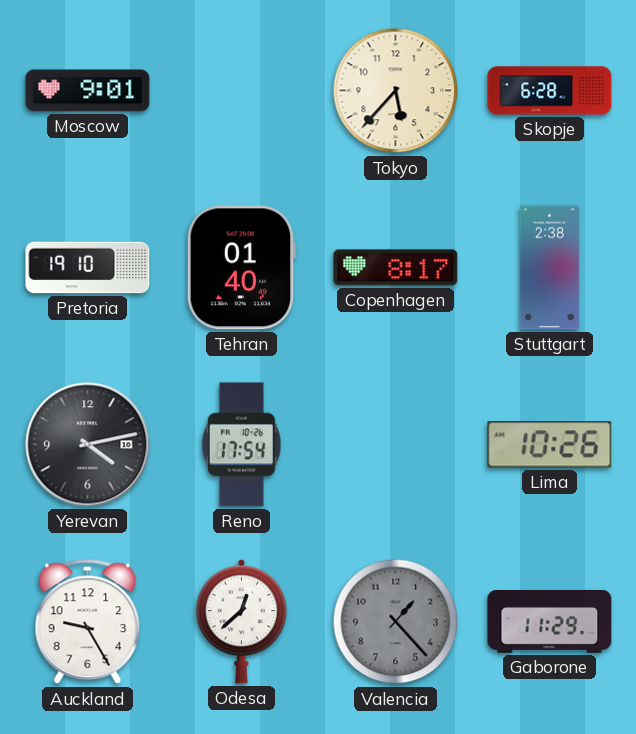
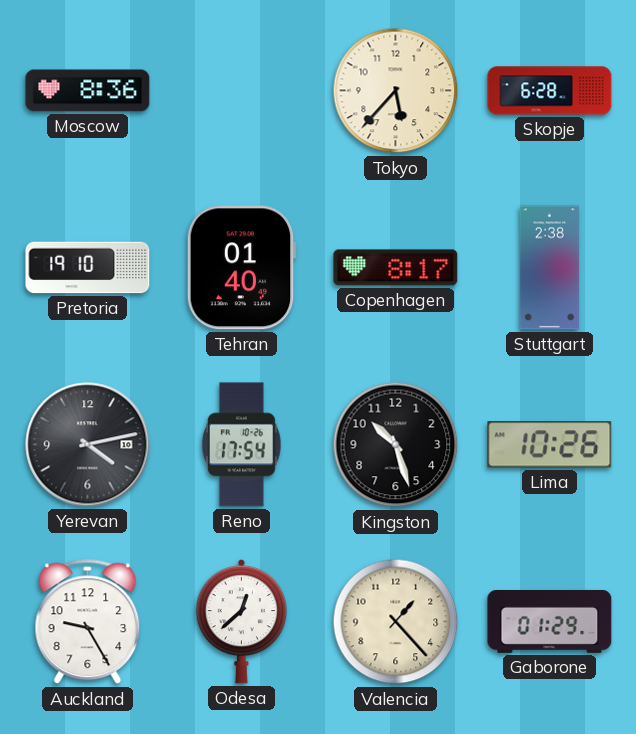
Moscow: 9:01 -> 8:36 (88, 91)
Kingston: none -> 10:27 (396, 445)
Valencia dial: grey -> cream (396, 622)
Gaborone: 11:29 -> 01:29 (550, 621)
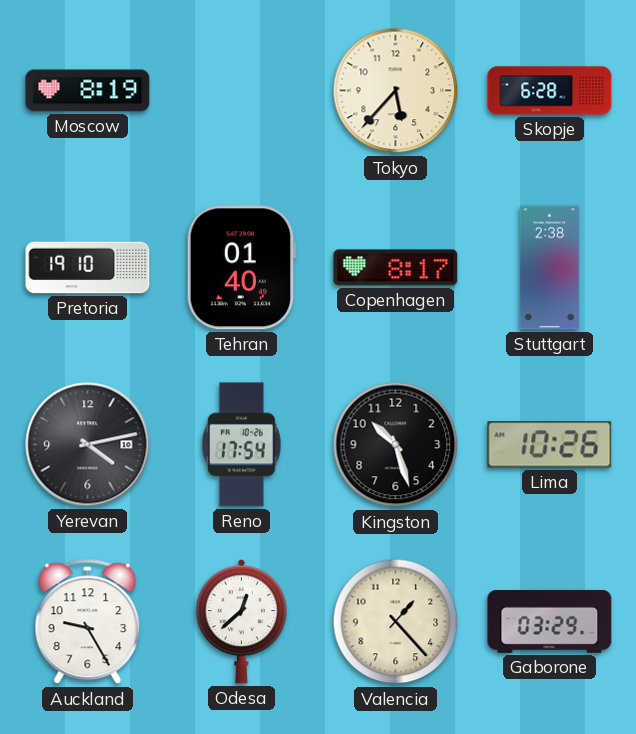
Moscow: 8:36 -> 8:19 (88, 91)
Gaborone: 01:29 -> 03:29 (550, 621)
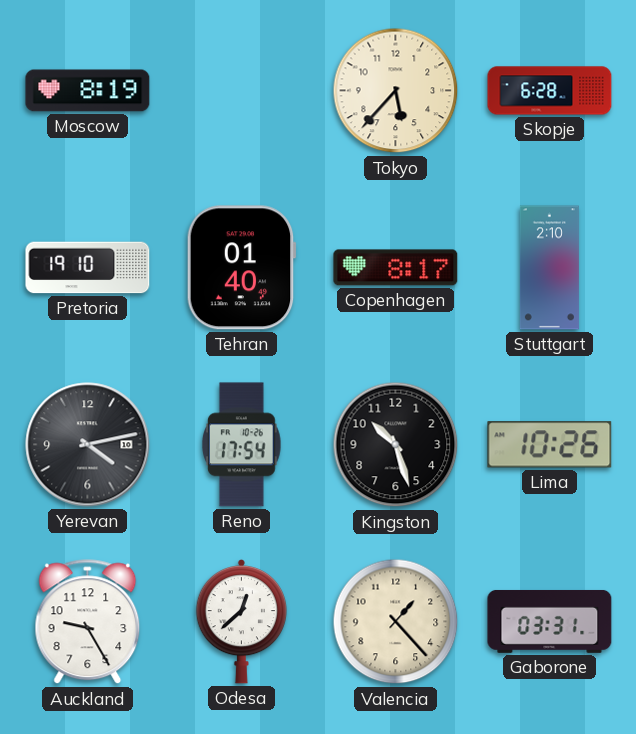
Stuttgart: 2:38 -> 2:10 (549, 268)
Gaborone: 03:29 -> 03:31 (550, 621)
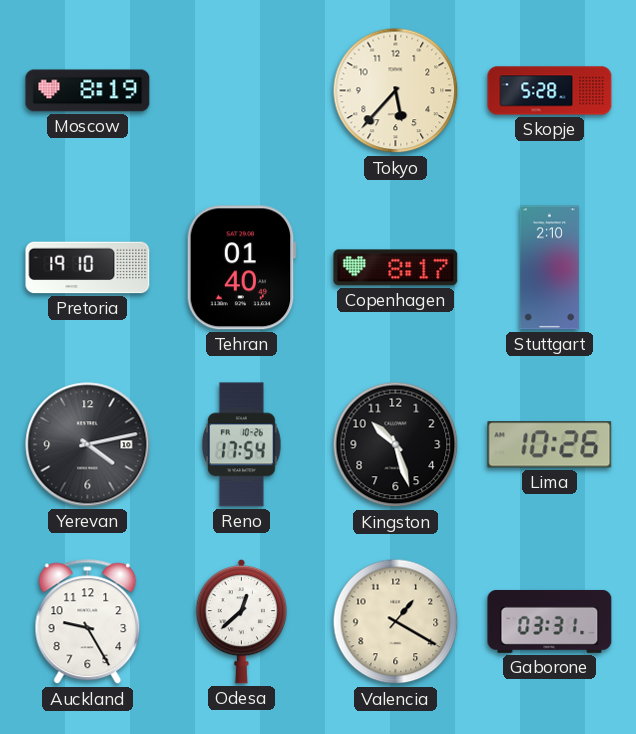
Skopje: 6:28 -> 5:28 (550, 91)
Valencia: 1:23 -> 1:20 (396, 622)
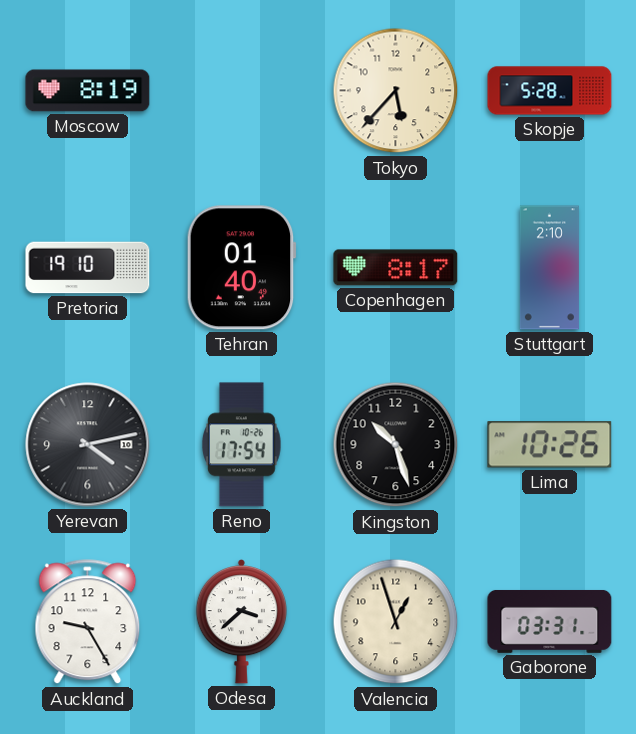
Odesa: 12:38 -> 3:38 (241, 622)
Valencia: 1:20 -> 12:57 (396, 622)
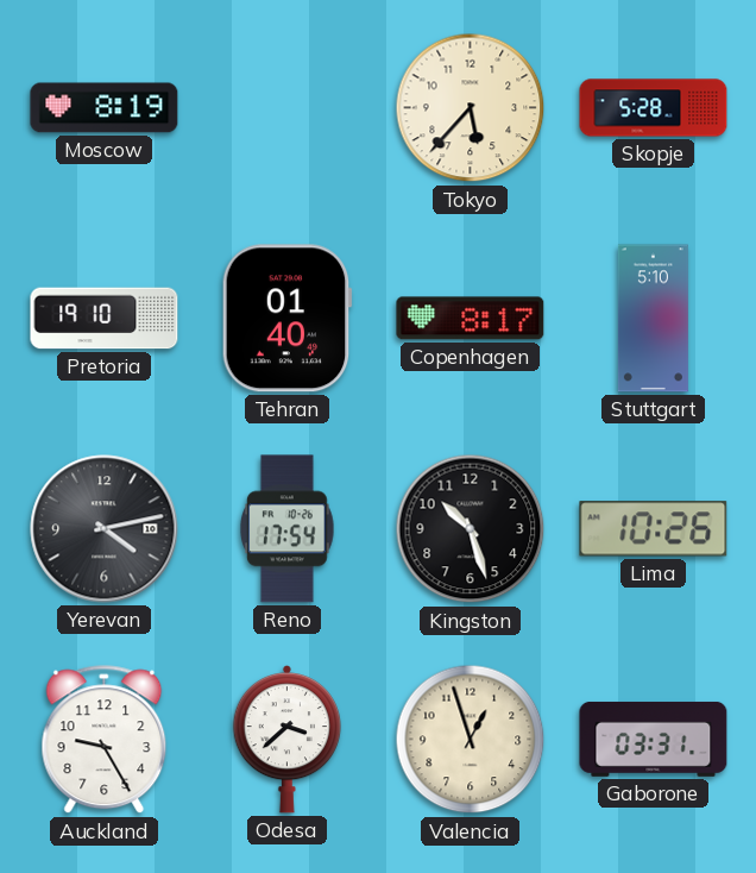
Stuttgart: 2:10 -> 5:10 (653, 319)
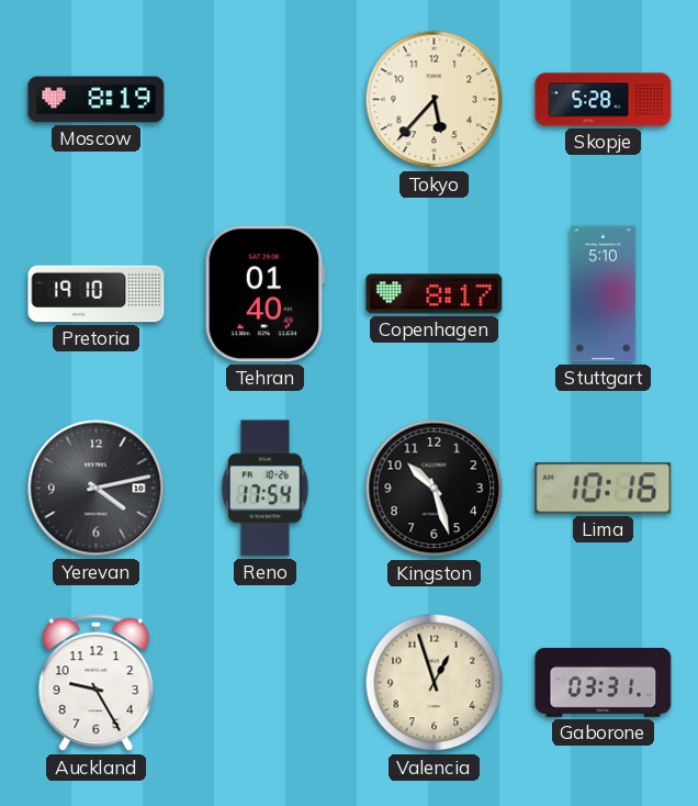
Lima: 10:26 -> 10:16 (604, 489)
Odesa: 3:38 -> none (286, 740)
